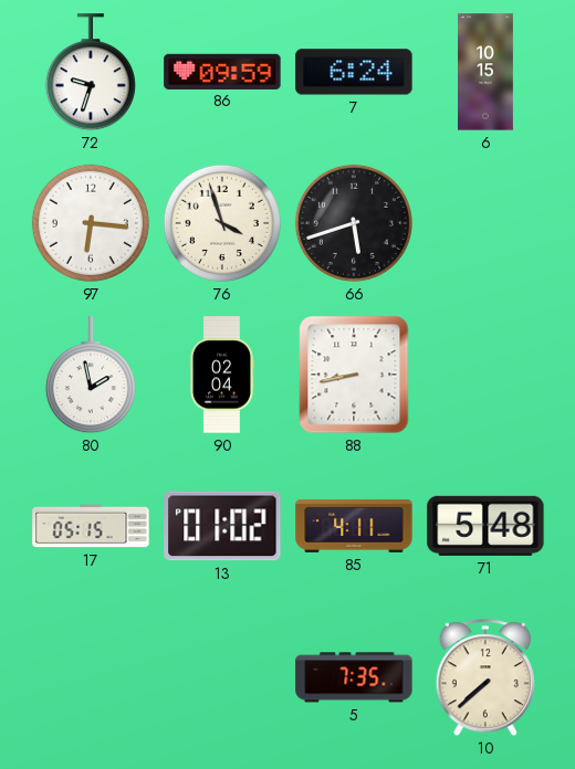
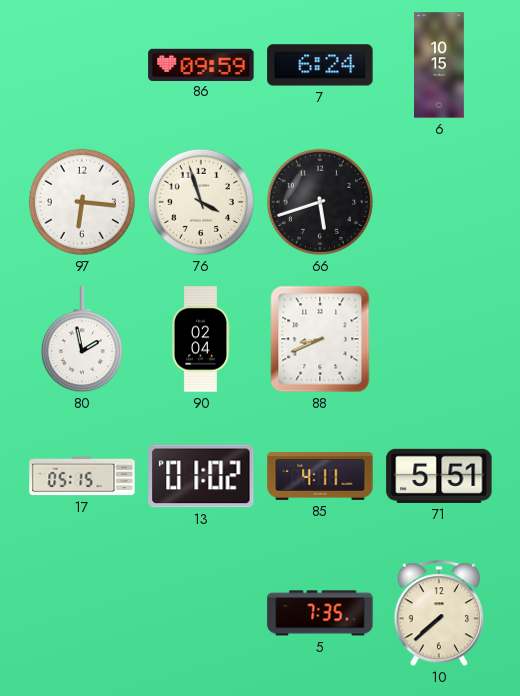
72: 9:33 -> none (91, 73)
88: 8:43 -> 8:41 (320, 339)
71: 5:48 -> 5:51 (439, 476)
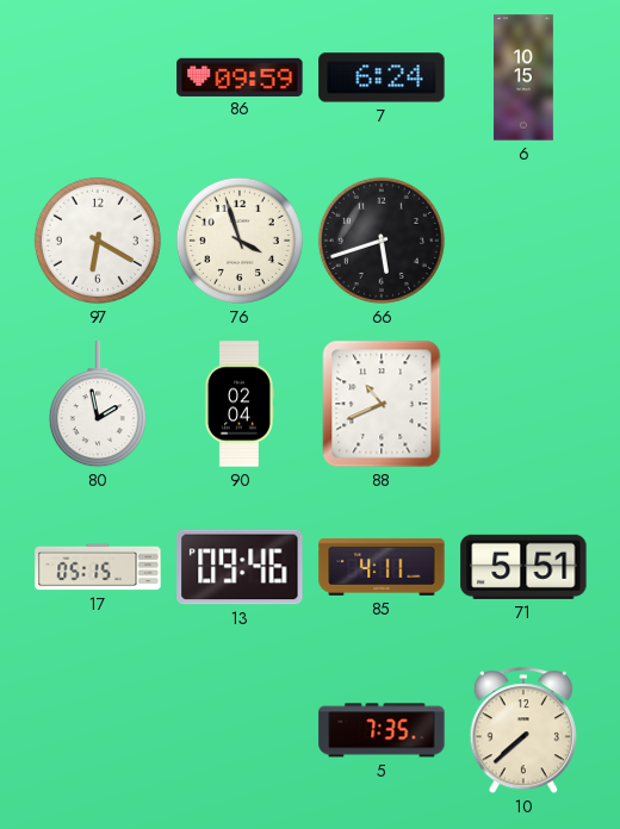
97: 6:16 -> 6:20 (98, 241)
88: 8:41 -> 10:41 (382, 404)
13: 01:02 -> 09:46 (240, 567)
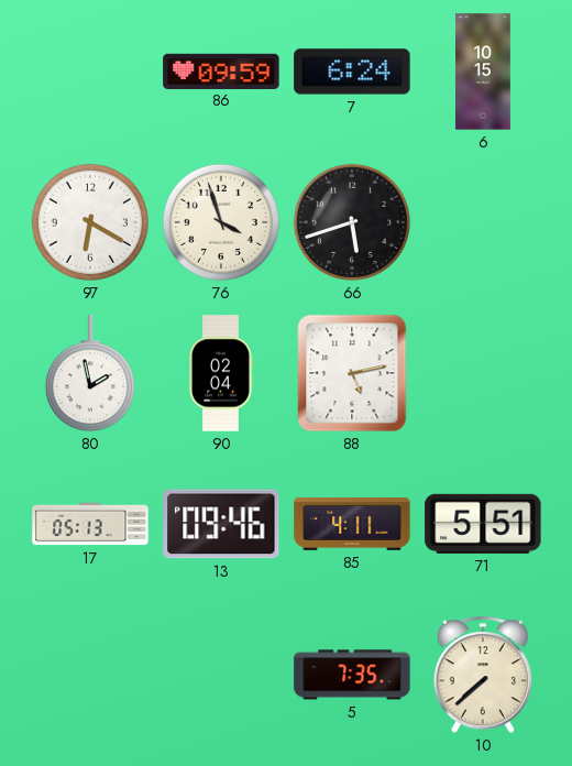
88: 10:41 -> 5:13 (352, 373)
17: 05:15 -> 05:13 (90, 524)
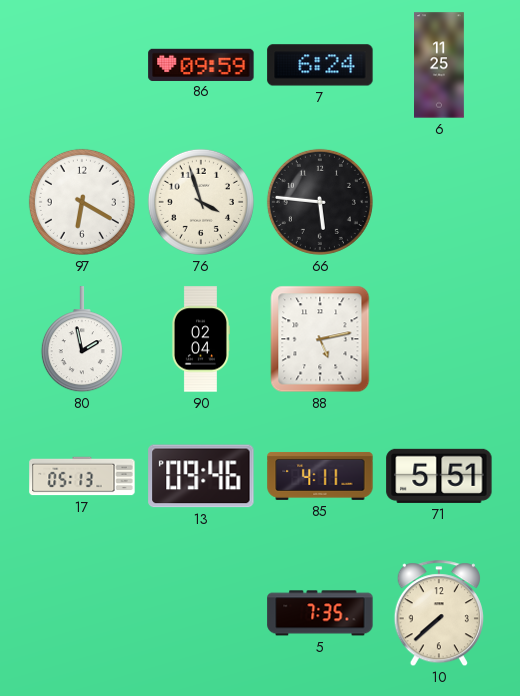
6: 10:15 -> 11:25 (440, 65)
66: 5:42 -> 5:46 (320, 202)
